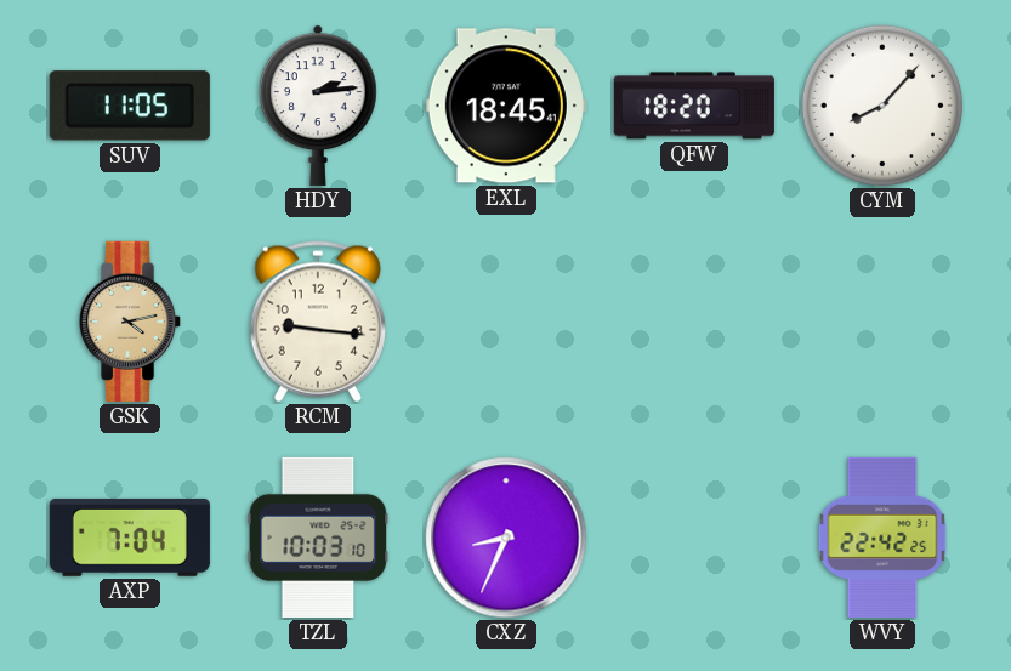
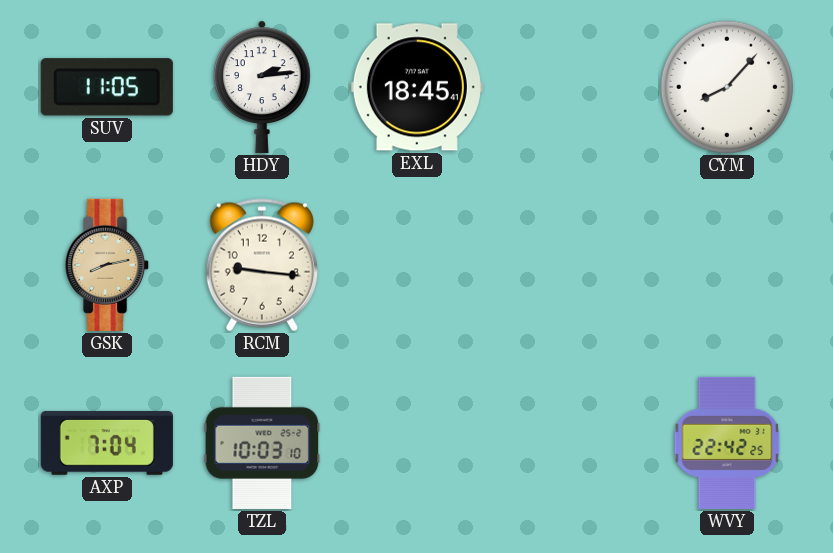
QFW: 18:20 -> none (694, 106)
GSK: 4:13 -> 8:13 (108, 265)
CXZ: 8:34 -> none (506, 538)
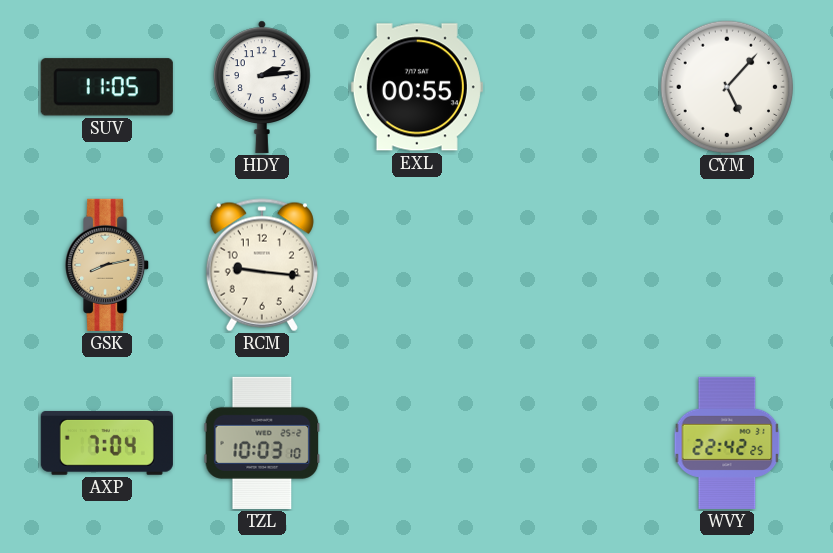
EXL: 18:45 -> 00:55 (417, 87)
CYM: 8:07 -> 5:07 (727, 87)
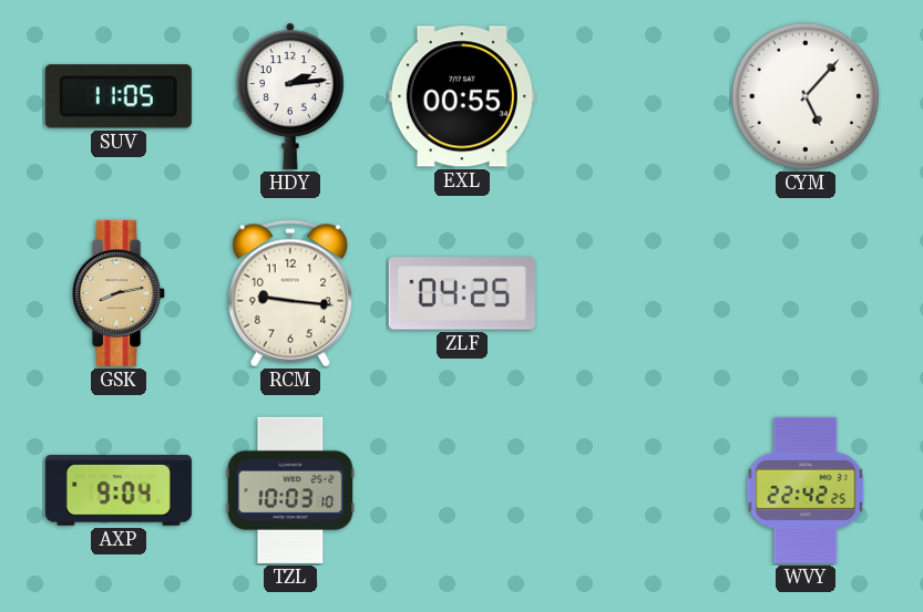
ZLF: none -> 04:25 (462, 293)
AXP: 7:04 -> 9:04 (119, 490)
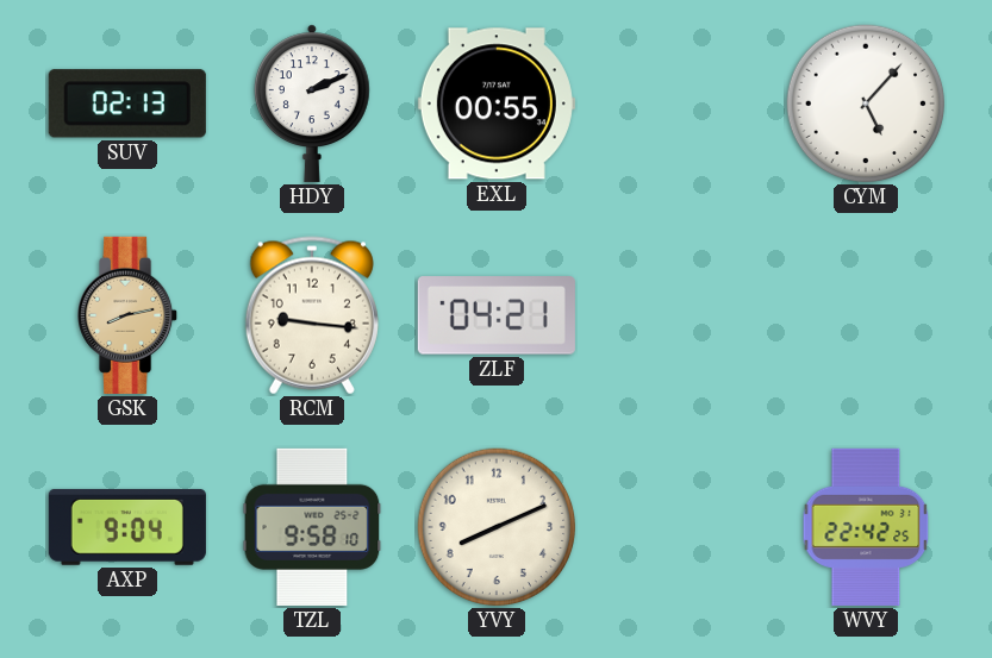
SUV: 11:05 -> 02:13 (127, 104)
HDY: 2:14 -> 2:11 (313, 104)
ZLF: 04:25 -> 04:21 (497, 315)
TZL: 10:03 -> 9:58 (312, 527)
YVY: none -> 8:11 (497, 527)
